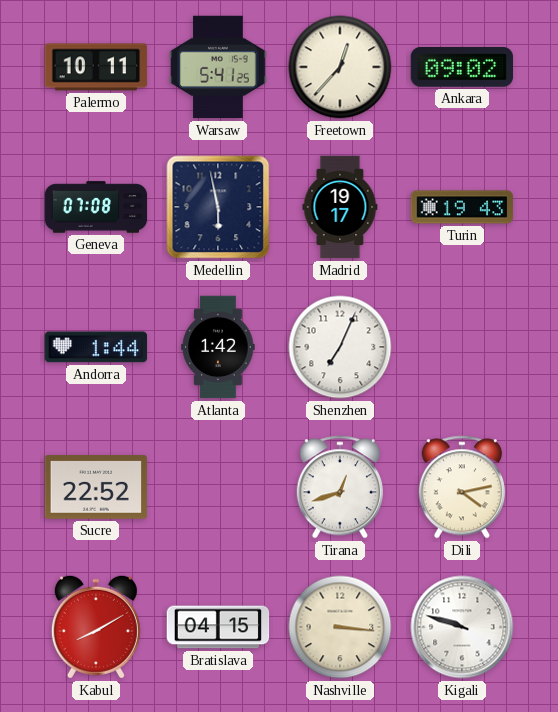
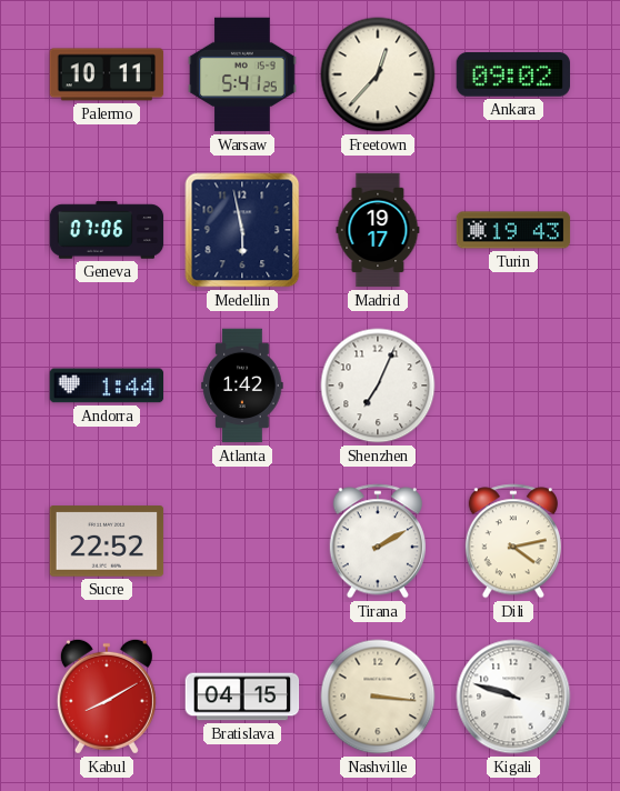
Geneva: 07:08 -> 07:06 (107, 230)
Tirana: 12:42 -> 2:10 (378, 541)
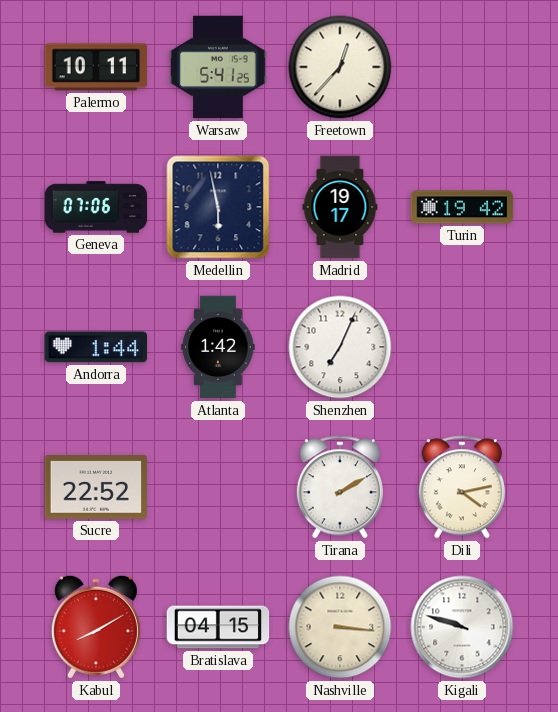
Ankara: 09:02 -> none (512, 76)
Turin: 19:43 -> 19:42 (462, 207)
